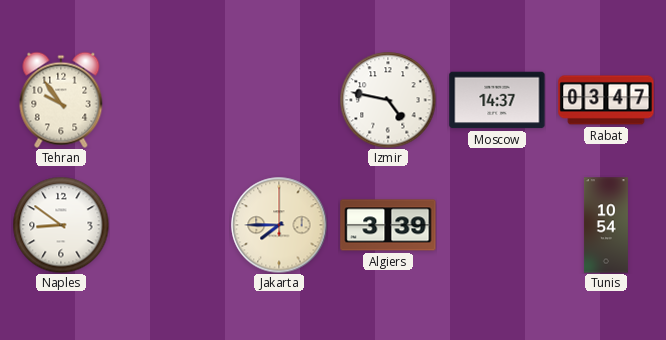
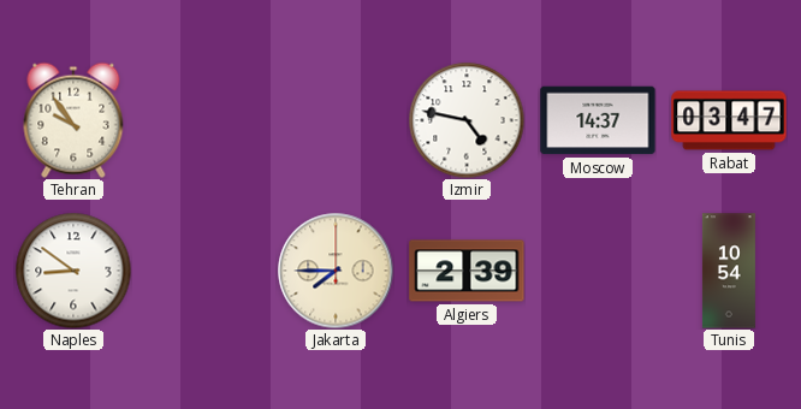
Algiers: 3:39 -> 2:39 (467, 271)
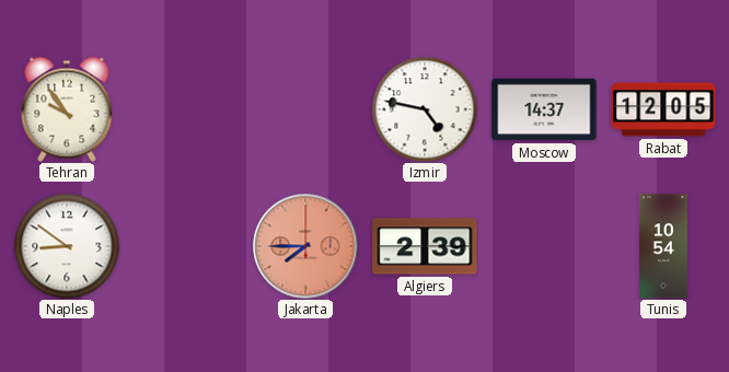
Rabat: 03:47 -> 12:05 (663, 109)
Jakarta dial: cream -> salmon (305, 246)
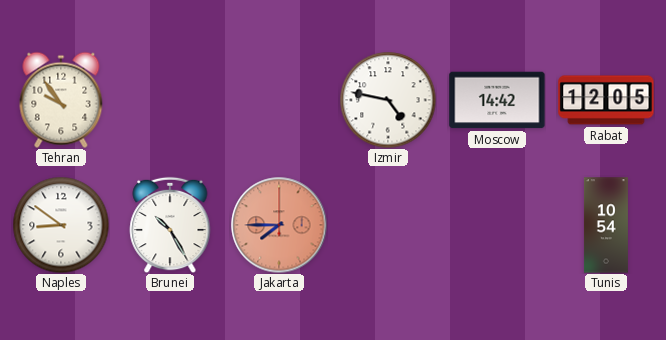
Moscow: 14:37 -> 14:42 (497, 100)
Brunei: none -> 10:25 (170, 225)
Algiers: 2:39 -> none (425, 246)
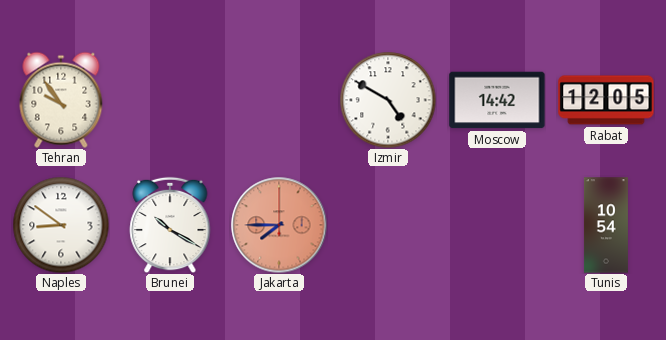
Izmir: 4:47 -> 4:50 (388, 100)
Brunei: 10:25 -> 10:20 (170, 225)
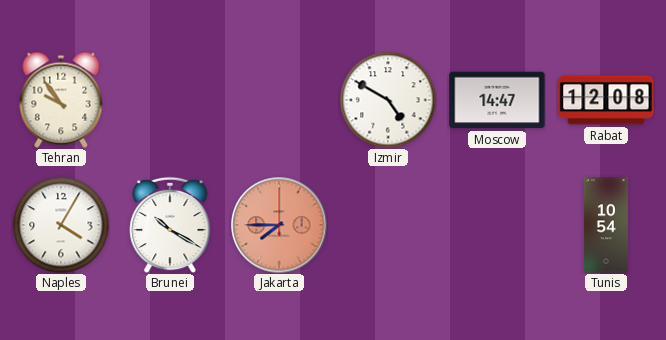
Moscow: 14:42 -> 14:47 (497, 100)
Rabat: 12:05 -> 12:08 (606, 100)
Naples: 8:51 -> 4:05 (61, 225)
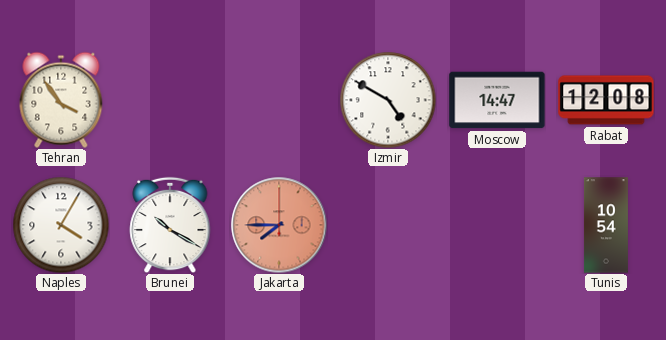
Tehran: 9:54 -> 3:54 (61, 100)
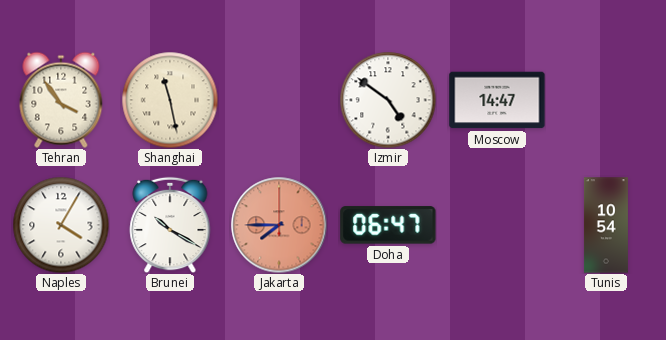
Shanghai: none -> 11:28 (170, 100)
Izmir: 4:50 -> 4:51 (388, 100)
Rabat: 12:08 -> none (606, 100)
Doha: none -> 06:47 (388, 225)
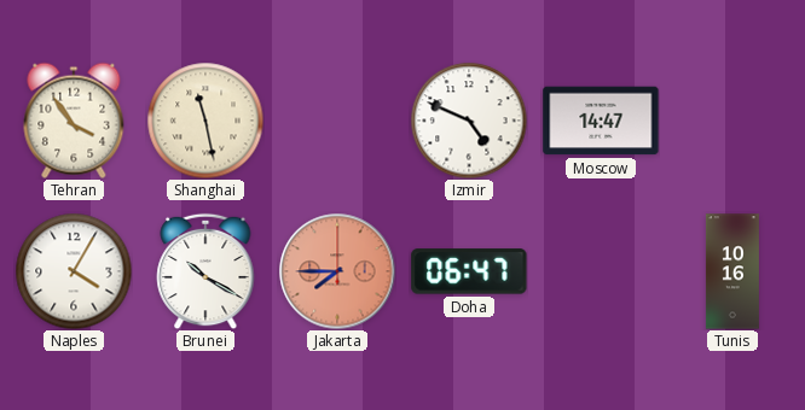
Izmir: 4:51 -> 4:49 (469, 121)
Tunis: 10:54 -> 10:16 (732, 271)
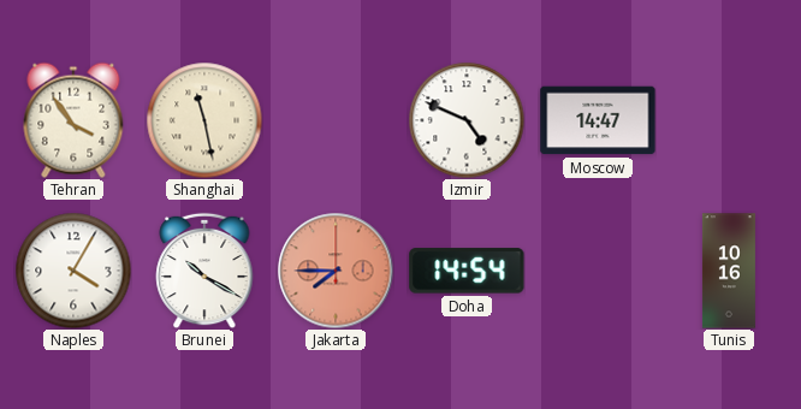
Doha: 06:47 -> 14:54 (467, 271)
